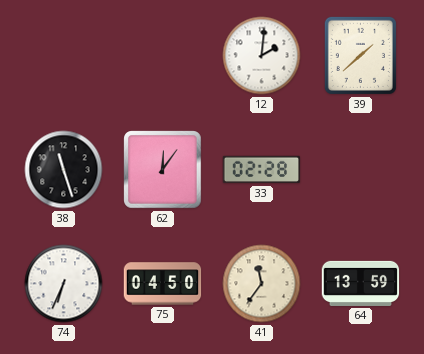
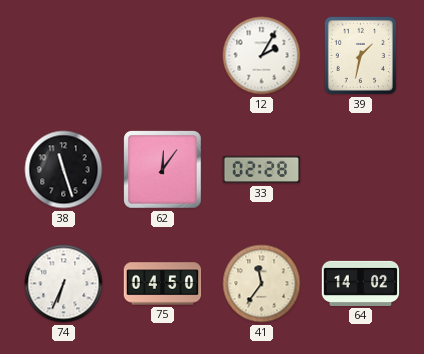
12: 2:01 -> 2:05 (262, 56)
39: 1:38 -> 1:32 (360, 55)
64: 13:59 -> 14:02 (361, 283)
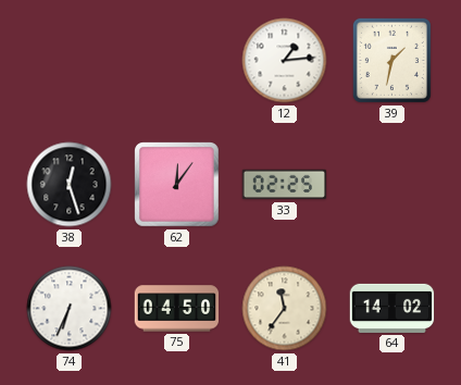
12: 2:05 -> 1:14 (285, 61)
38: 11:27 -> 12:27 (70, 185)
33: 02:28 -> 02:25 (285, 185)
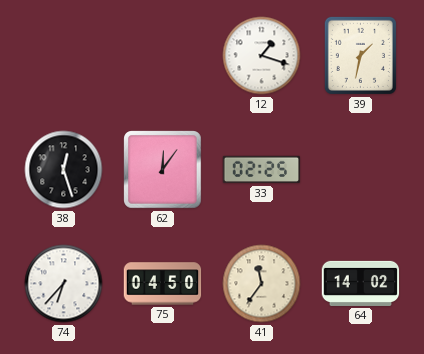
12: 1:14 -> 1:18 (262, 56)
74: 6:34 -> 6:37 (64, 284)
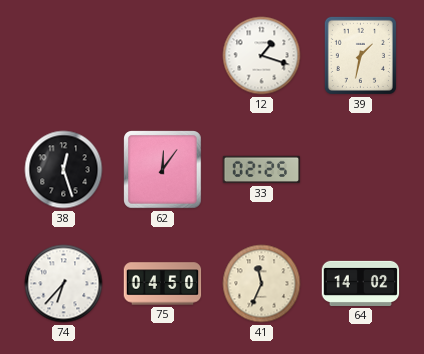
41: 11:36 -> 11:34 (262, 284)
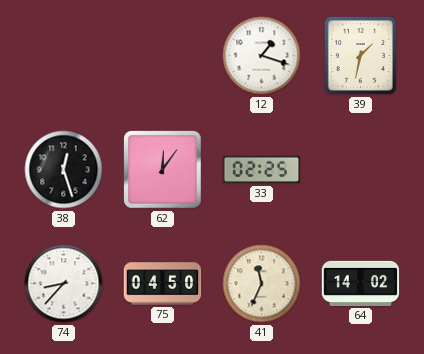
74: 6:37 -> 8:37 (64, 284)
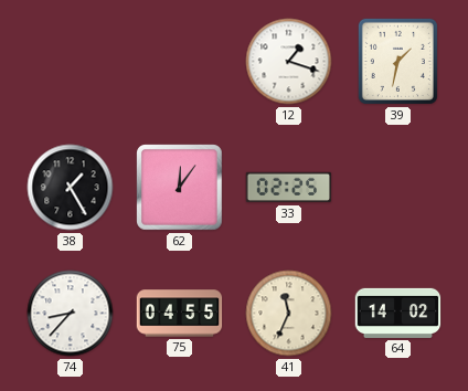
38: 12:27 -> 1:25 (71, 188)
75: 04:50 -> 04:55 (180, 314)
